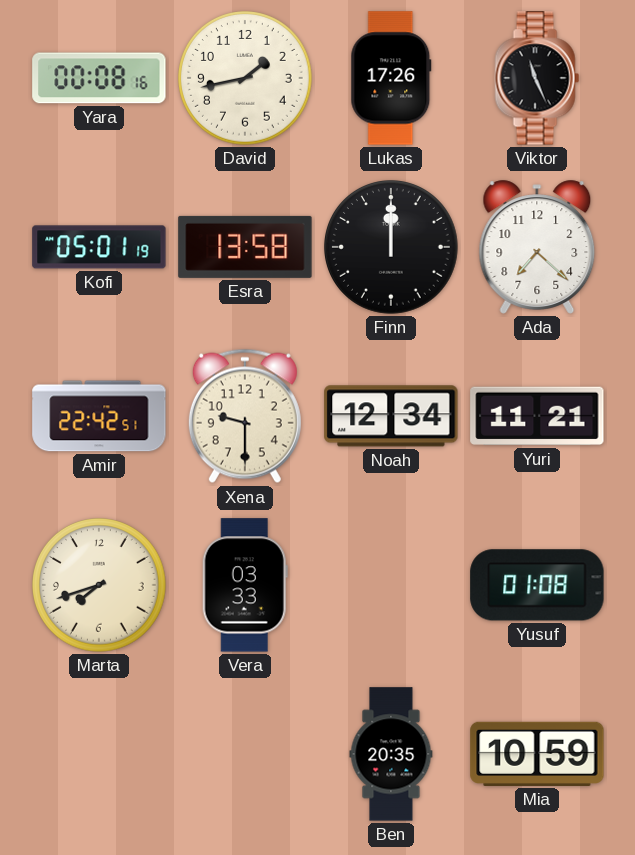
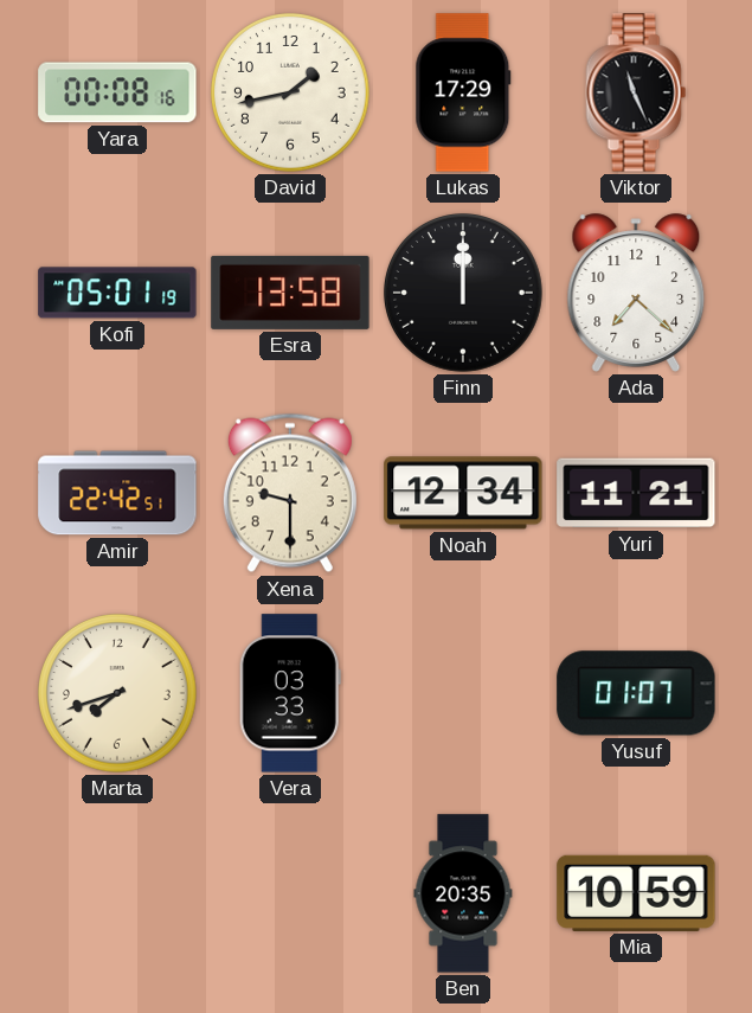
Lukas: 17:26 -> 17:29 (463, 92)
Yusuf: 01:08 -> 01:07 (636, 693)
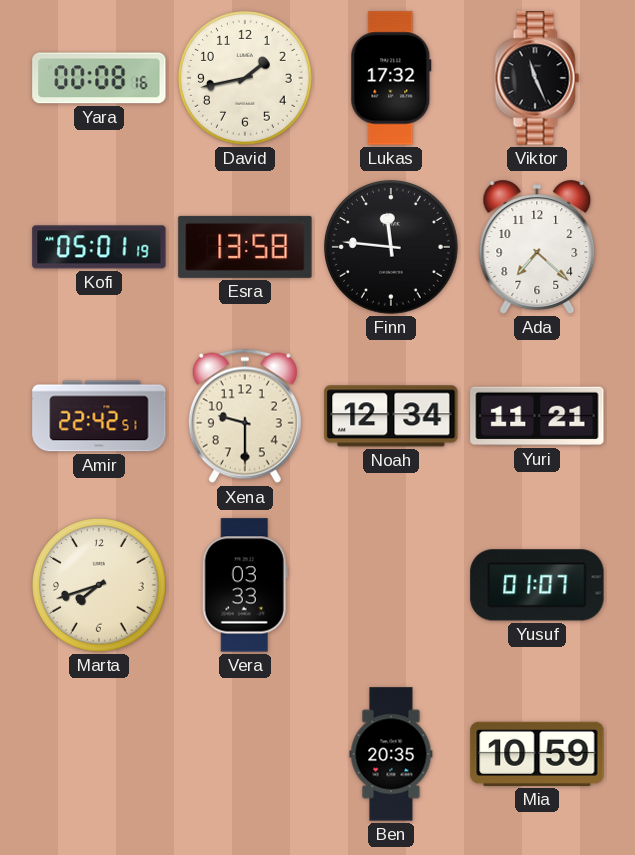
Lukas: 17:29 -> 17:32 (391, 78)
Finn: 12:00 -> 11:46 (392, 248)
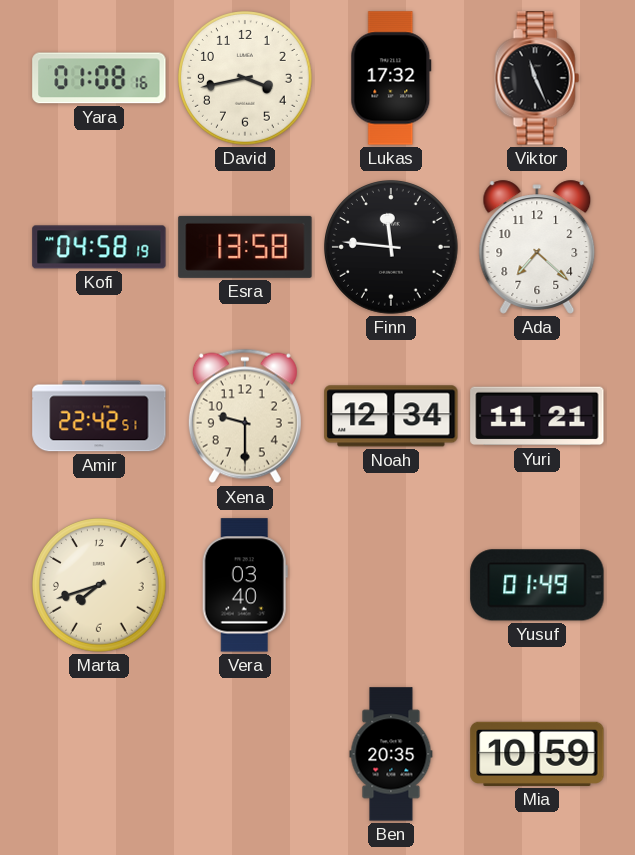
Yara: 00:08 -> 01:08 (99, 78)
David: 1:43 -> 3:43 (246, 79)
Kofi: 05:01 -> 04:58 (99, 247)
Vera: 03:33 -> 03:40 (245, 585)
Yusuf: 01:07 -> 01:49 (537, 585)
